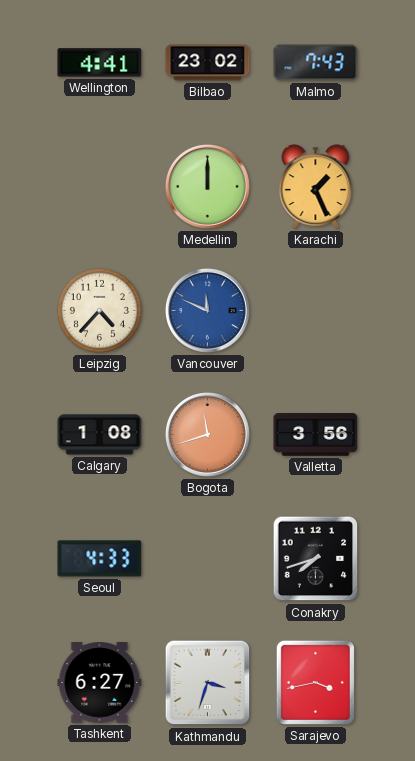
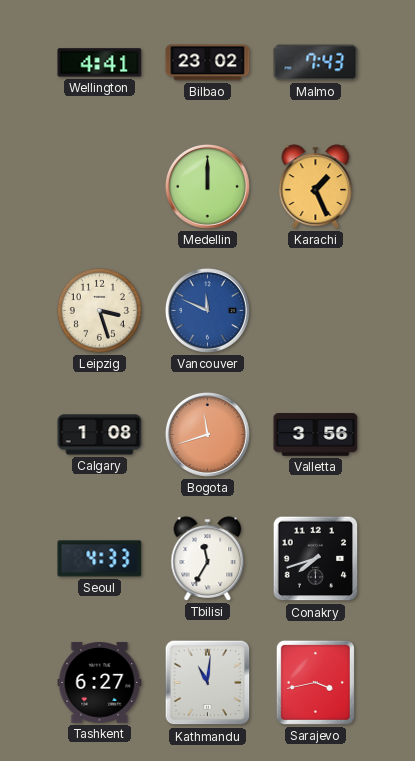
Leipzig: 4:37 -> 3:27 (99, 310)
Tbilisi: none -> 11:35 (208, 559)
Kathmandu: 3:33 -> 11:01 (208, 683)
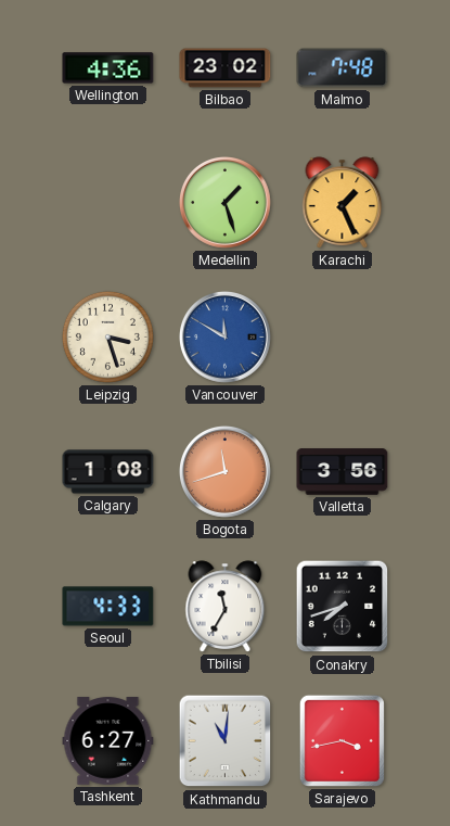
Wellington: 4:41 -> 4:36 (108, 68)
Malmo: 7:43 -> 7:48 (343, 68)
Medellin: 12:00 -> 1:27 (224, 202)
Vancouver: 11:49 -> 11:50 (224, 336)
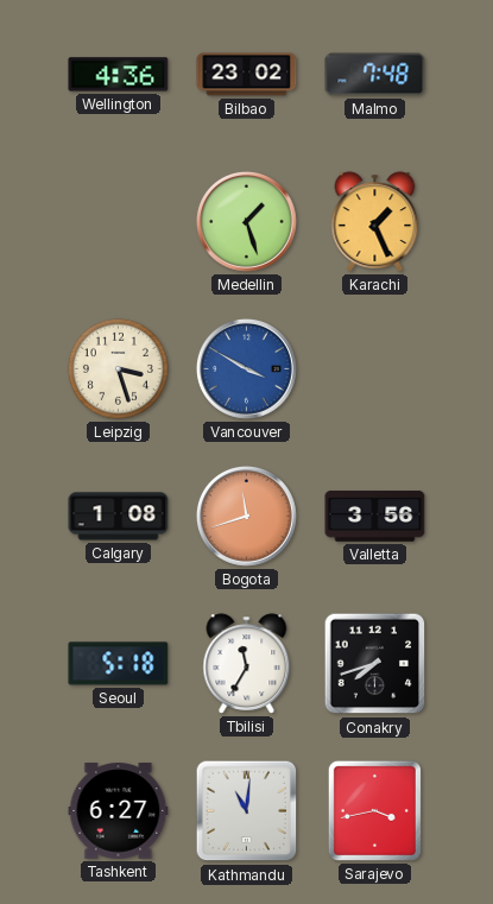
Vancouver: 11:50 -> 3:50 (246, 368)
Seoul: 4:33 -> 5:18 (119, 664)
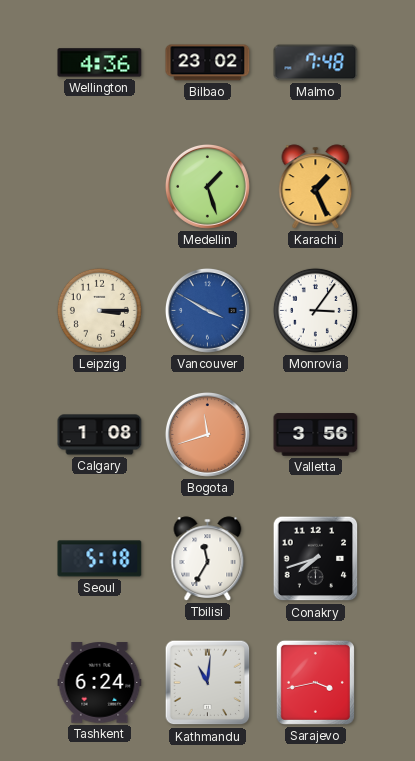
Leipzig: 3:27 -> 3:15 (99, 310)
Monrovia: none -> 3:06 (315, 310)
Tashkent: 6:27 -> 6:24 (100, 683)
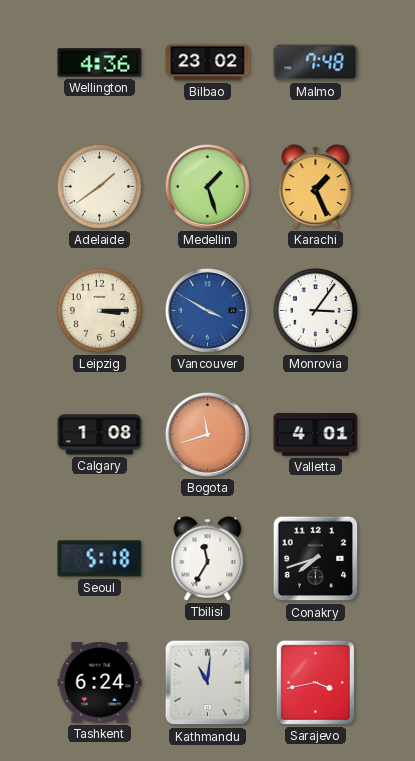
Adelaide: none -> 1:39 (99, 186)
Valletta: 3:56 -> 4:01 (316, 435)
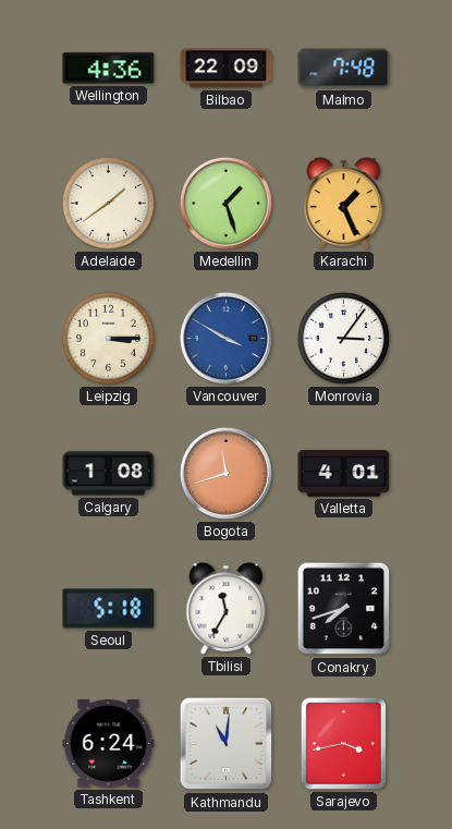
Bilbao: 23:02 -> 22:09 (227, 69)
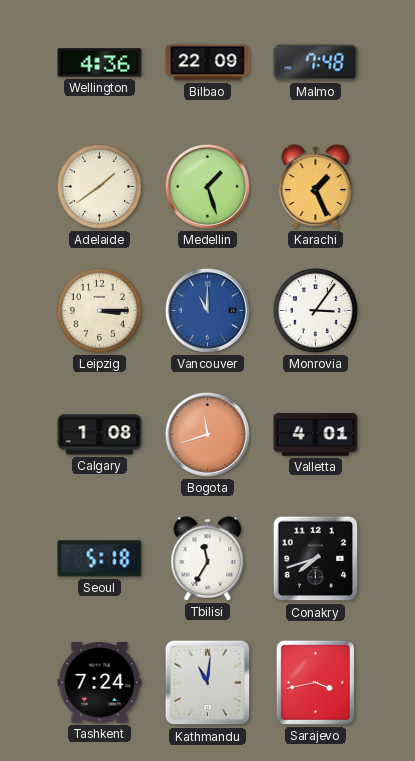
Vancouver: 3:50 -> 11:00 (207, 310)
Tashkent: 6:24 -> 7:24 (100, 683)
